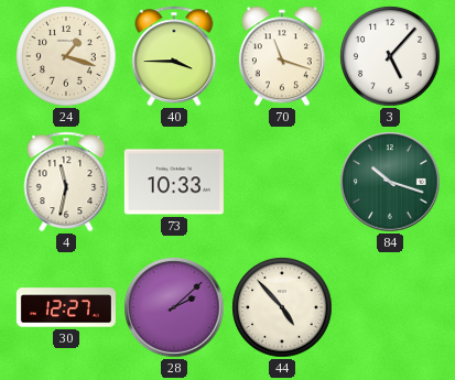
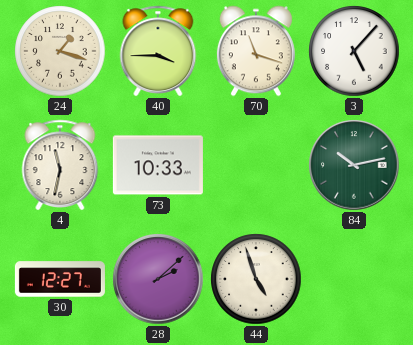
84: 10:18 -> 10:13 (354, 165)
44: 4:53 -> 4:57 (256, 279)
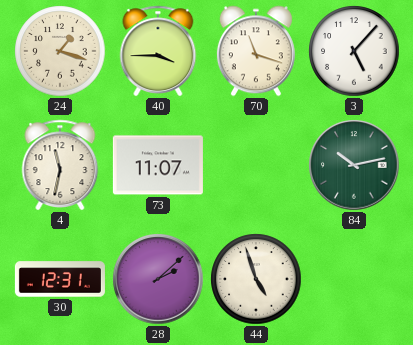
73: 10:33 -> 11:07 (158, 165)
30: 12:27 -> 12:31 (60, 279)
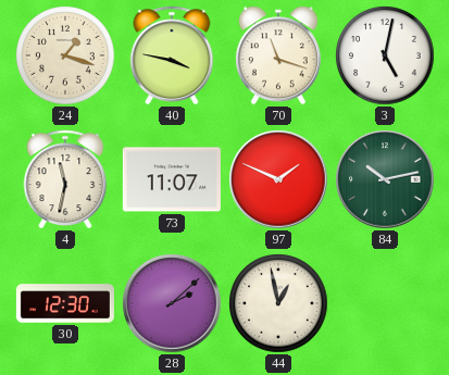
40: 3:45 -> 3:47 (172, 55)
3: 5:07 -> 5:02 (385, 55)
97: none -> 1:49 (278, 179)
30: 12:31 -> 12:30 (65, 303)
44: 4:57 -> 12:58 (278, 303)
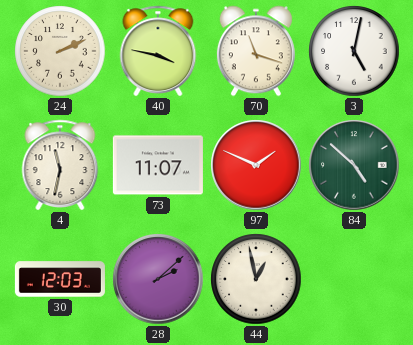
24: 1:18 -> 2:11 (60, 51)
84: 10:13 -> 4:52 (354, 165)
30: 12:30 -> 12:03 (60, 279)
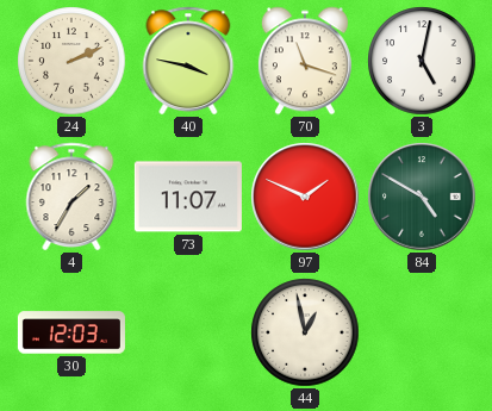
4: 11:32 -> 1:35 (71, 197)
84: 4:52 -> 4:50 (422, 197)
28: 2:08 -> none (158, 279)
